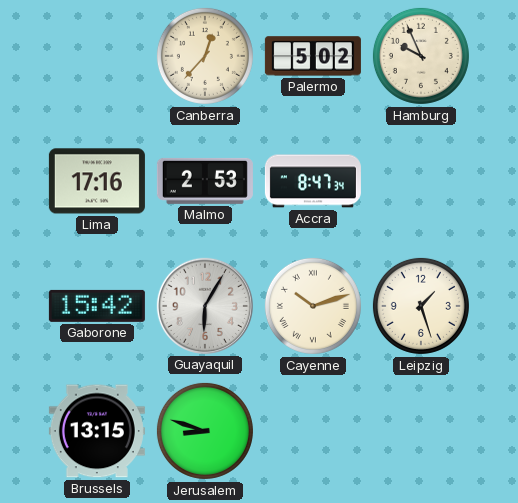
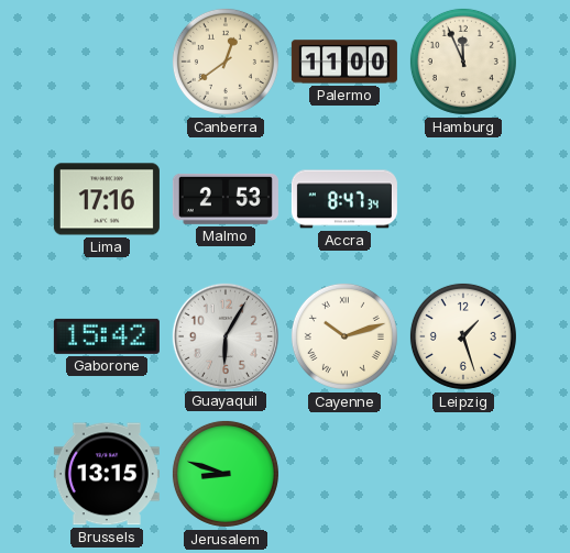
Canberra: 12:37 -> 12:39 (226, 62)
Palermo: 5:02 -> 11:00 (344, 62)
Hamburg: 9:56 -> 11:56 (463, 62)
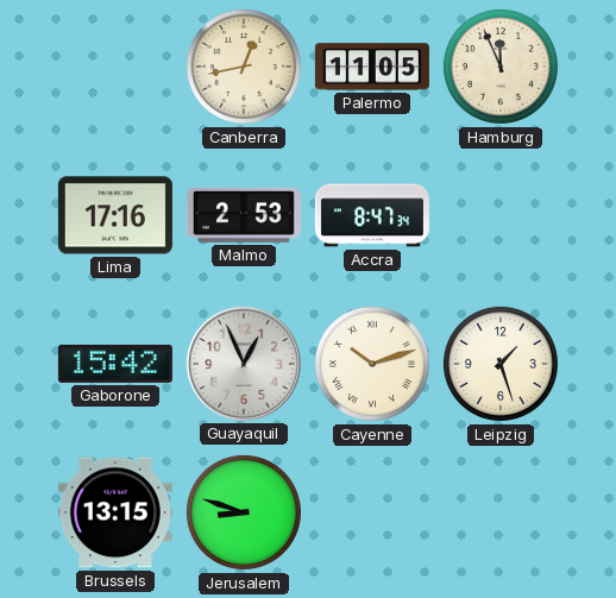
Canberra: 12:39 -> 12:43 (244, 67)
Palermo: 11:00 -> 11:05 (372, 67)
Guayaquil: 6:05 -> 12:56 (244, 364)
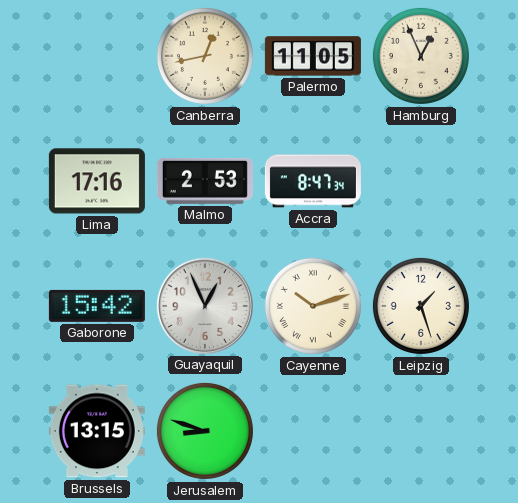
Hamburg: 11:56 -> 12:56 (421, 56)
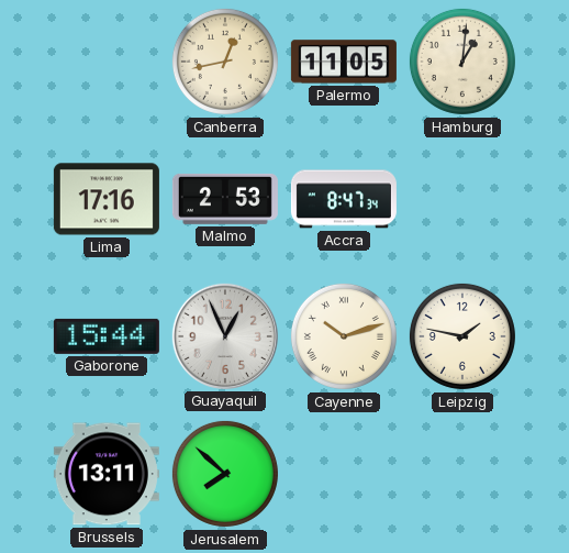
Hamburg: 12:56 -> 1:01 (462, 62)
Gaborone: 15:42 -> 15:44 (107, 336)
Leipzig: 1:27 -> 1:47 (462, 336)
Brussels: 13:15 -> 13:11 (107, 474)
Jerusalem: 8:48 -> 7:52 (225, 474)
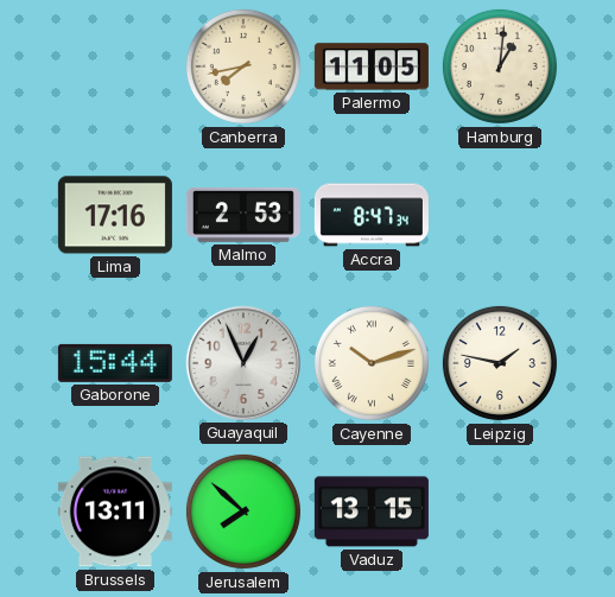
Canberra: 12:43 -> 7:43 (243, 66)
Vaduz: none -> 13:15 (372, 512)
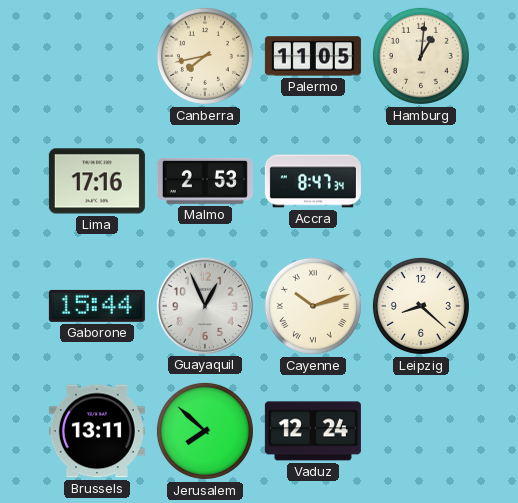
Leipzig: 1:47 -> 8:22 (421, 306)
Vaduz: 13:15 -> 12:24 (313, 431)
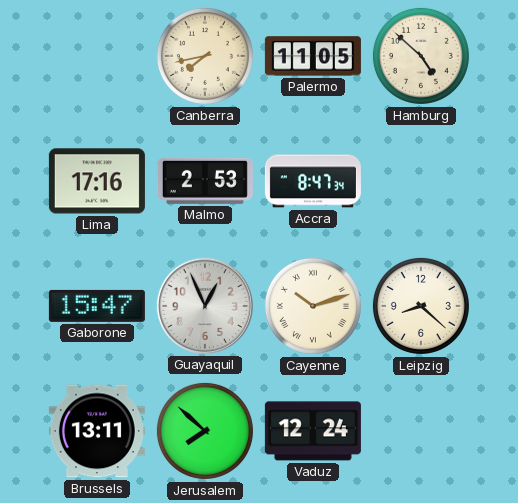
Hamburg: 1:01 -> 4:52 (421, 56)
Gaborone: 15:44 -> 15:47 (97, 306)
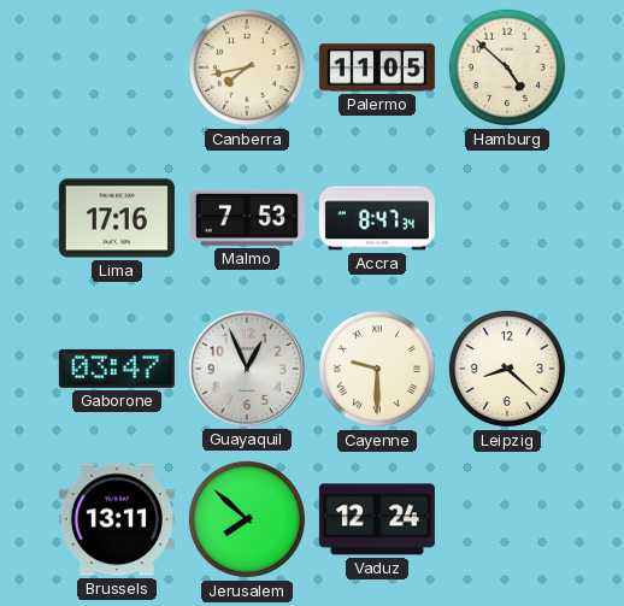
Malmo: 2:53 -> 7:53 (247, 218)
Gaborone: 15:47 -> 03:47 (117, 369)
Cayenne: 10:12 -> 9:30 (377, 369)
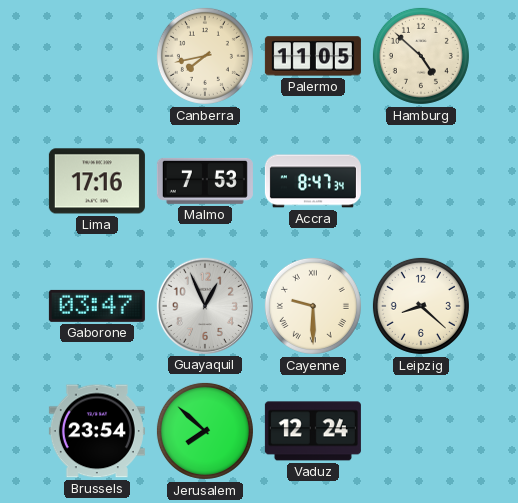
Brussels: 13:11 -> 23:54 (97, 431)
